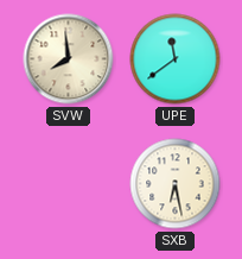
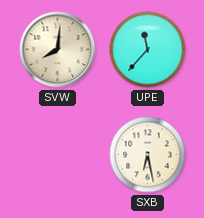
SVW: 7:59 -> 8:01 (58, 50)
UPE: 11:39 -> 11:37 (148, 50)
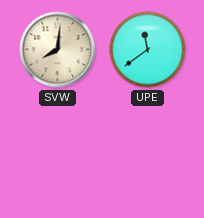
UPE: 11:37 -> 11:39 (148, 50)
SXB: 6:28 -> none (148, 155)
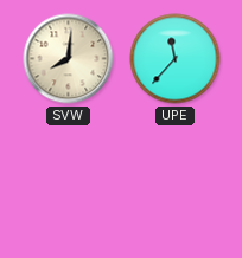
UPE: 11:39 -> 11:37 (176, 59)
